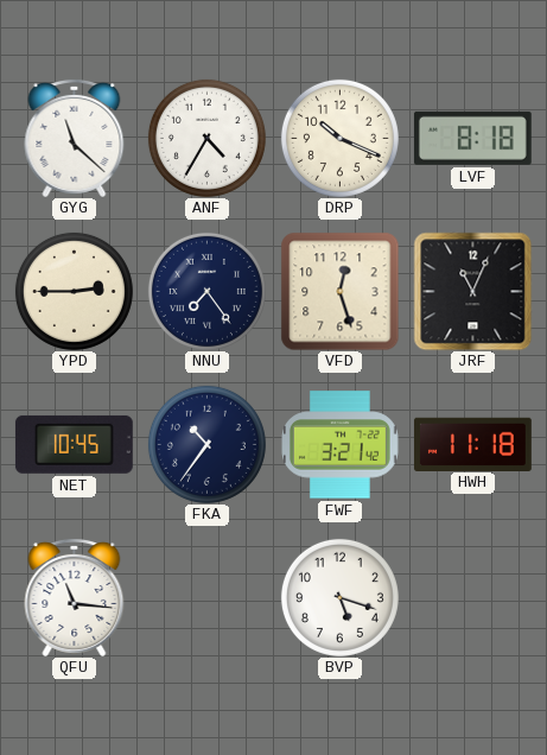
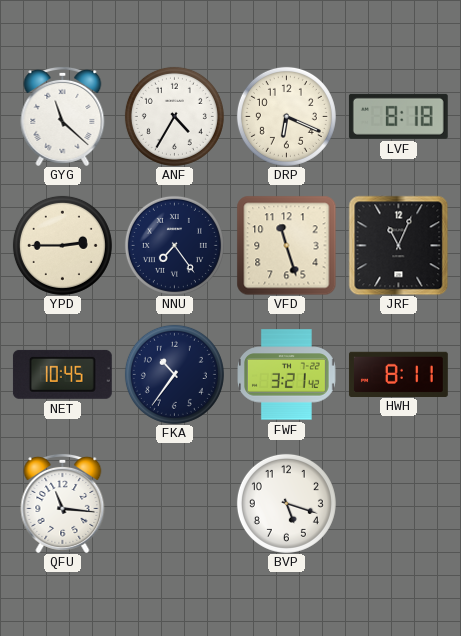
DRP: 10:19 -> 6:19 (286, 116)
VFD: 12:27 -> 11:27 (286, 245)
HWH: 11:18 -> 8:11 (398, 374)
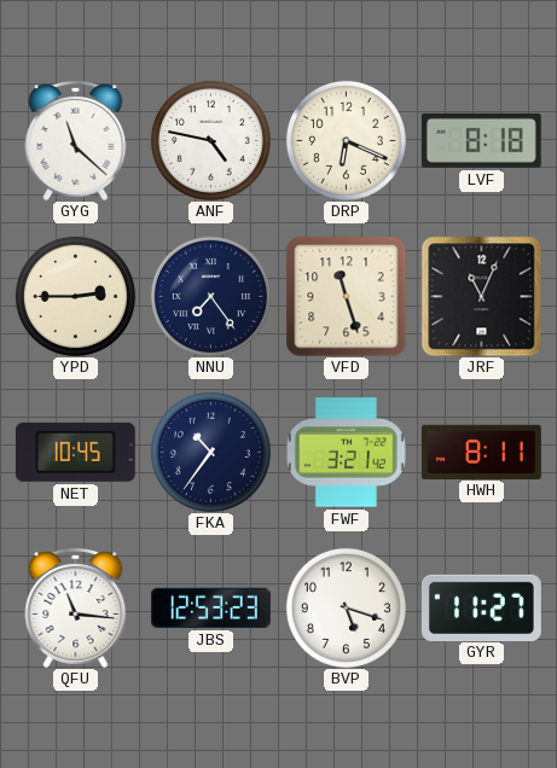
ANF: 4:35 -> 4:47 (210, 140)
JBS: none -> 12:53 (210, 607)
GYR: none -> 11:27 (481, 607)
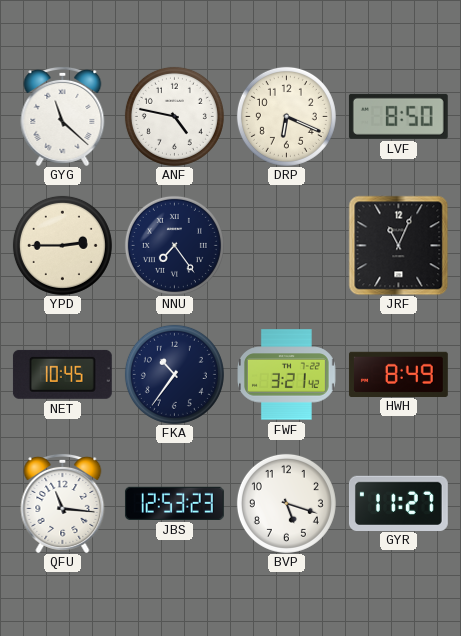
LVF: 8:18 -> 8:50 (398, 116)
VFD: 11:27 -> none (346, 296)
HWH: 8:11 -> 8:49 (398, 374)
